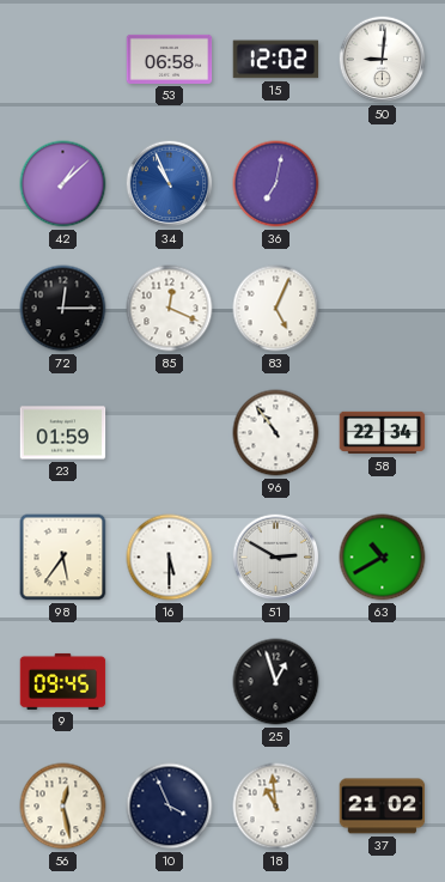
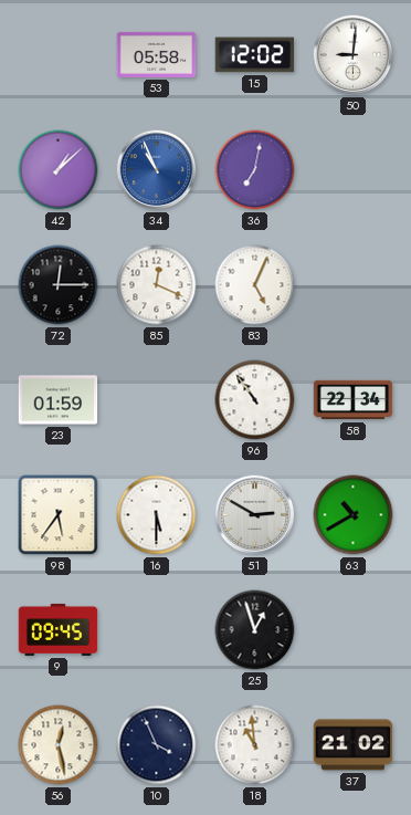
53: 06:58 -> 05:58 (157, 54)
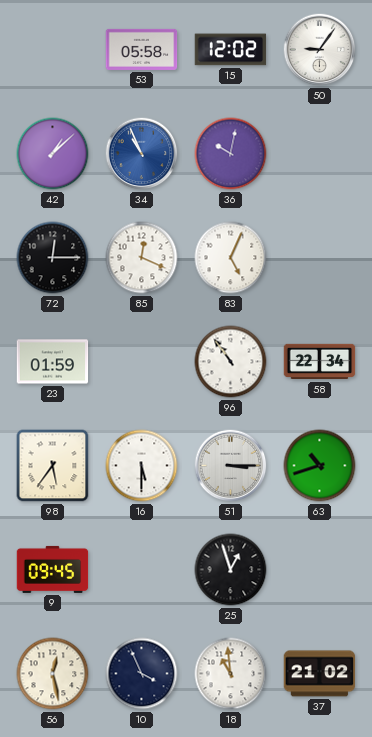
50: 9:01 -> 9:06 (320, 50)
36: 7:02 -> 10:02 (231, 154)
51: 2:50 -> 3:15 (231, 466)
63: 10:40 -> 10:42 (320, 466)
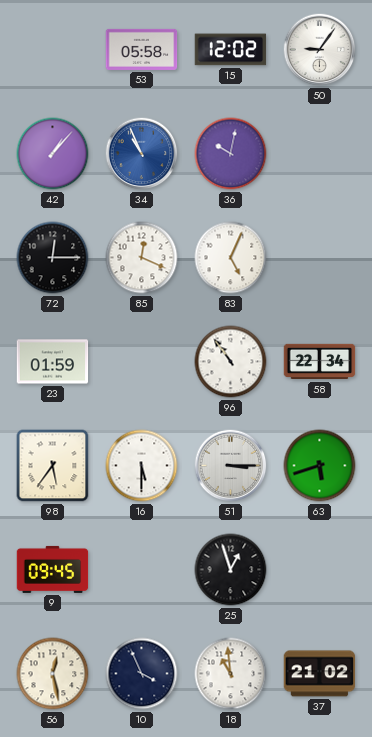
42: 1:08 -> 1:07 (53, 154)
63: 10:42 -> 5:42 (320, 466)
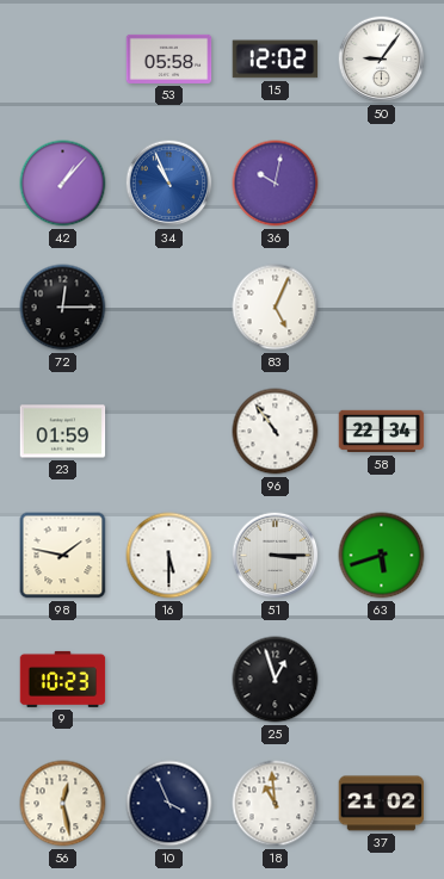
85: 12:19 -> none (142, 258)
98: 5:36 -> 1:47 (63, 556)
9: 09:45 -> 10:23 (63, 679)
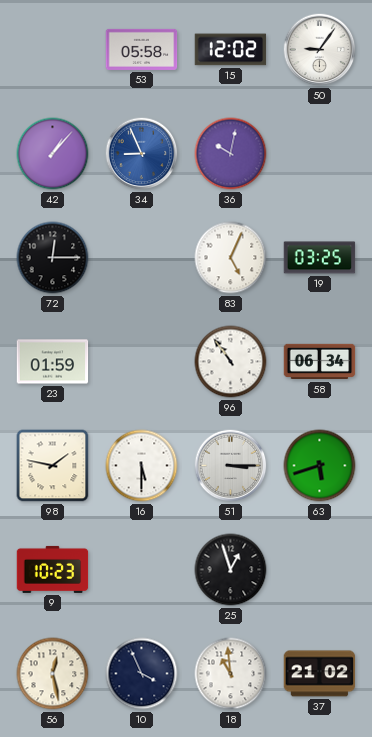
34: 10:56 -> 8:56 (142, 154)
19: none -> 03:25 (320, 258)
58: 22:34 -> 06:34 (320, 362)
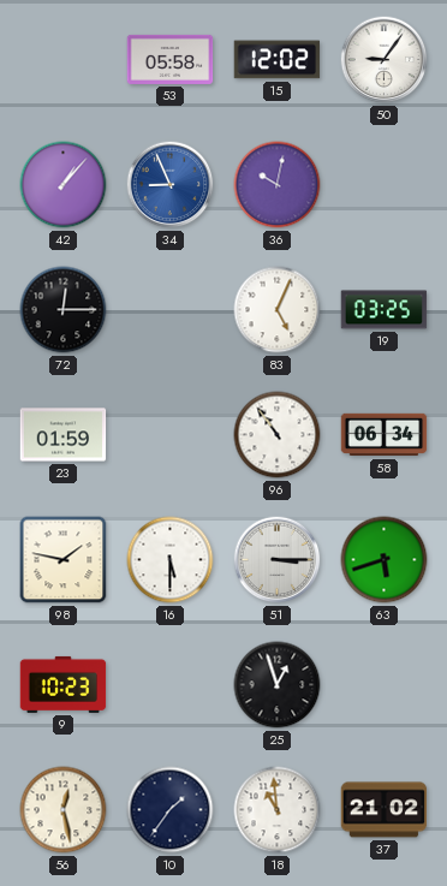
10: 3:56 -> 1:36 (171, 810)
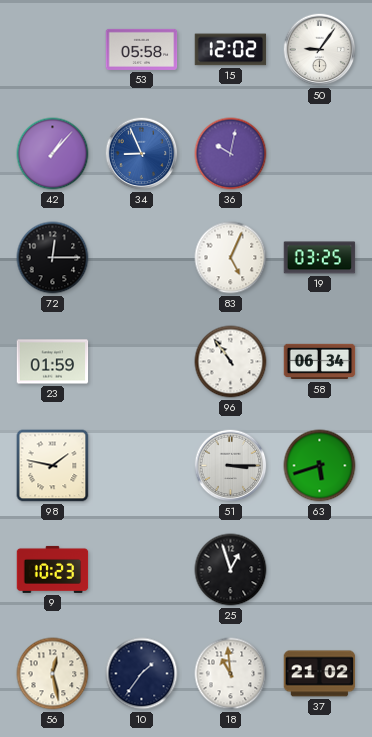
16: 5:30 -> none (171, 560)
